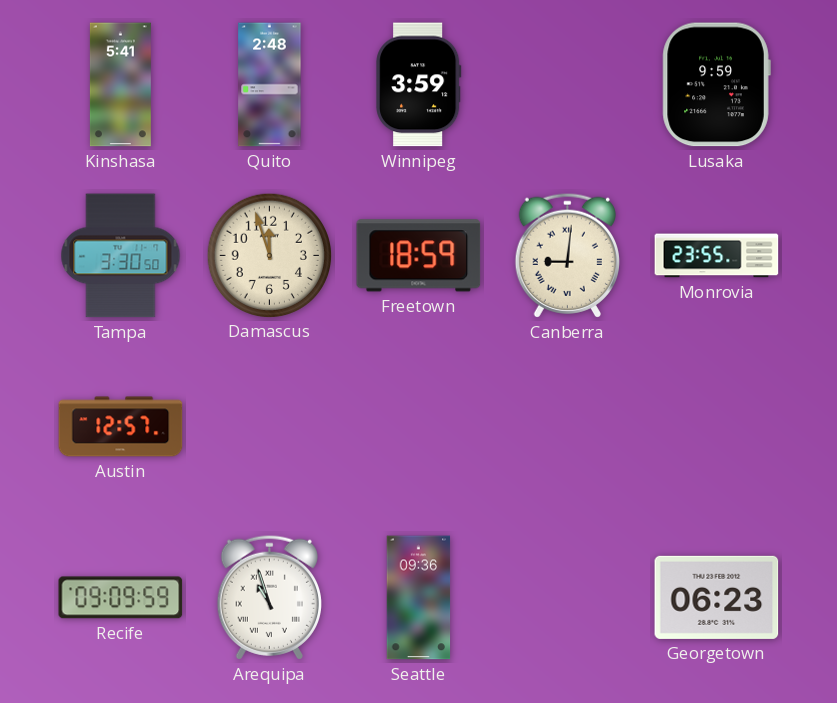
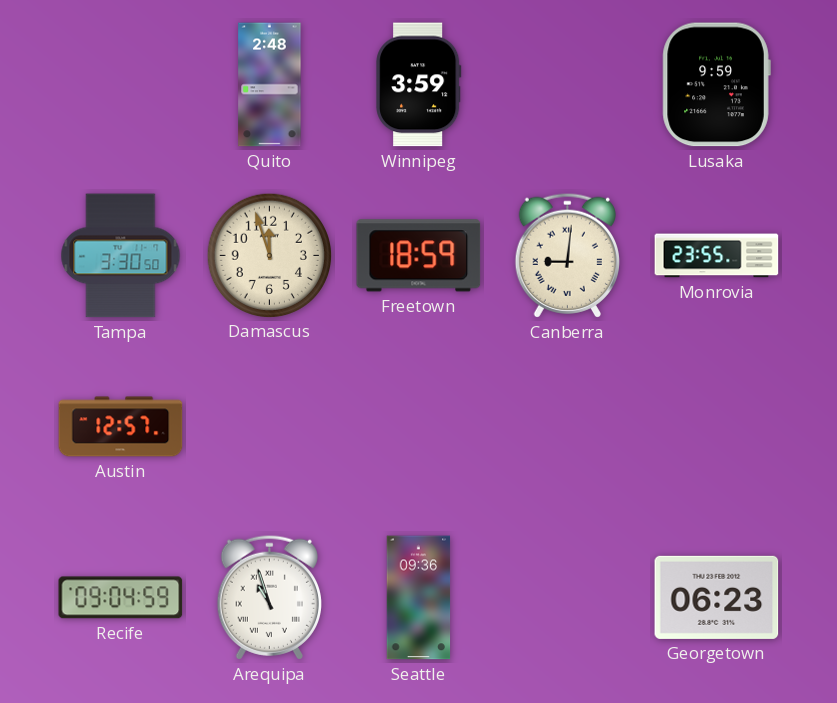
Kinshasa: 5:41 -> none (120, 85)
Recife: 09:09 -> 09:04 (121, 598)
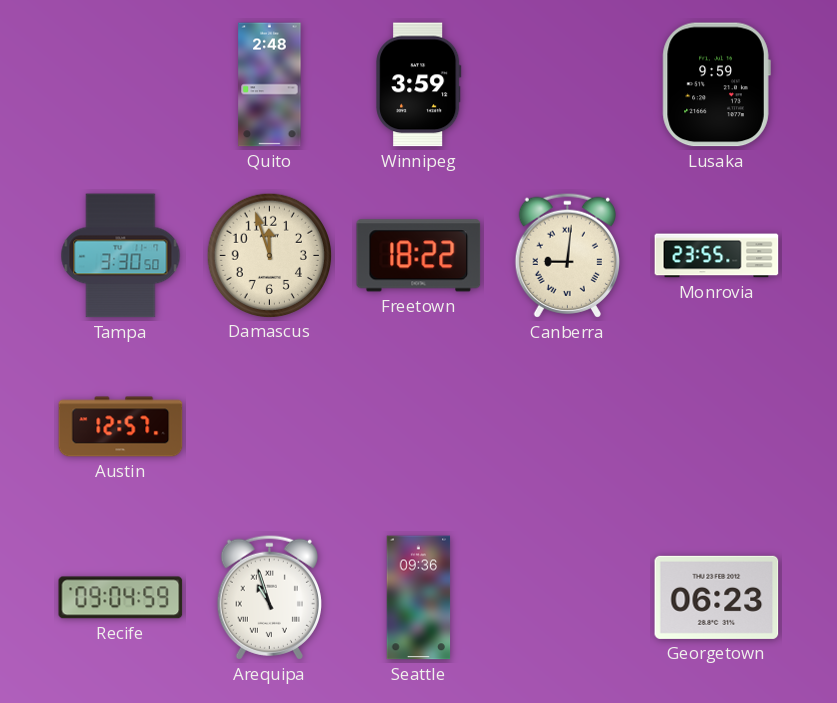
Freetown: 18:59 -> 18:22 (419, 256)
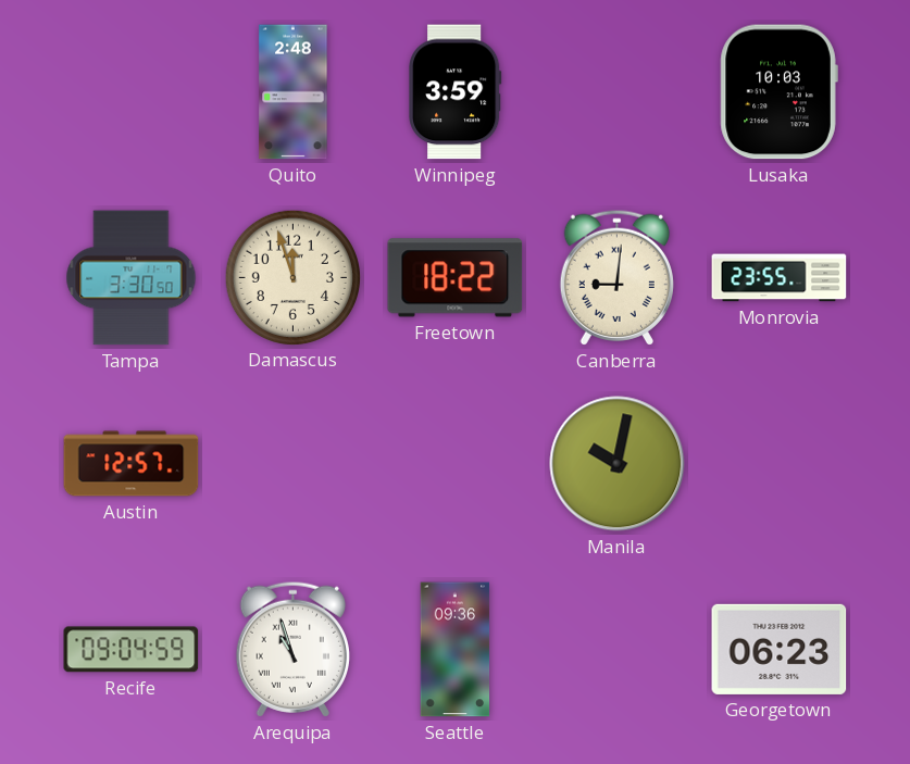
Lusaka: 9:59 -> 10:03 (778, 92)
Manila: none -> 10:02 (618, 464)
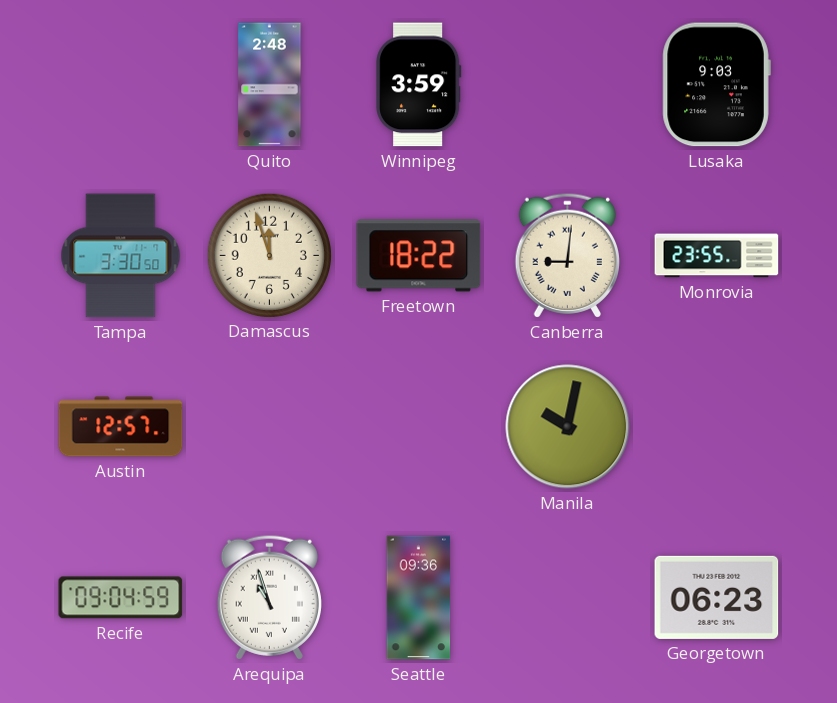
Lusaka: 10:03 -> 9:03 (716, 85)
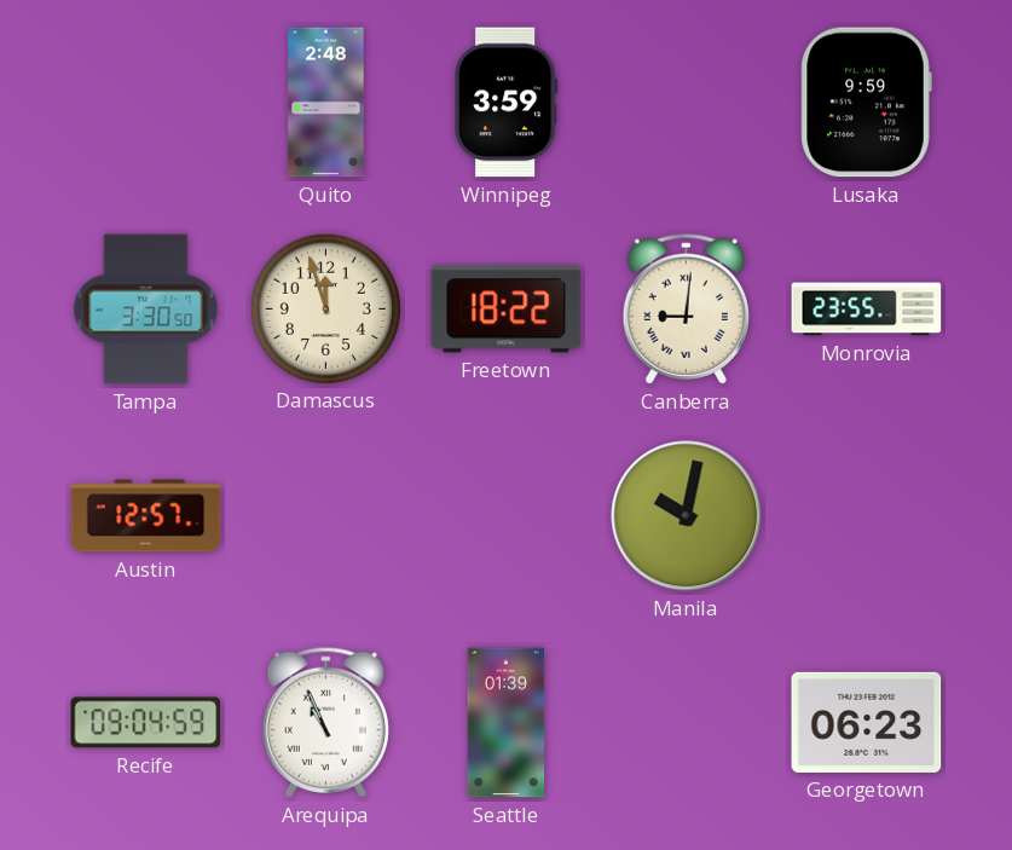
Lusaka: 9:03 -> 9:59 (866, 103)
Arequipa: 10:57 -> 10:56 (325, 722)
Seattle: 09:36 -> 01:39 (507, 723)
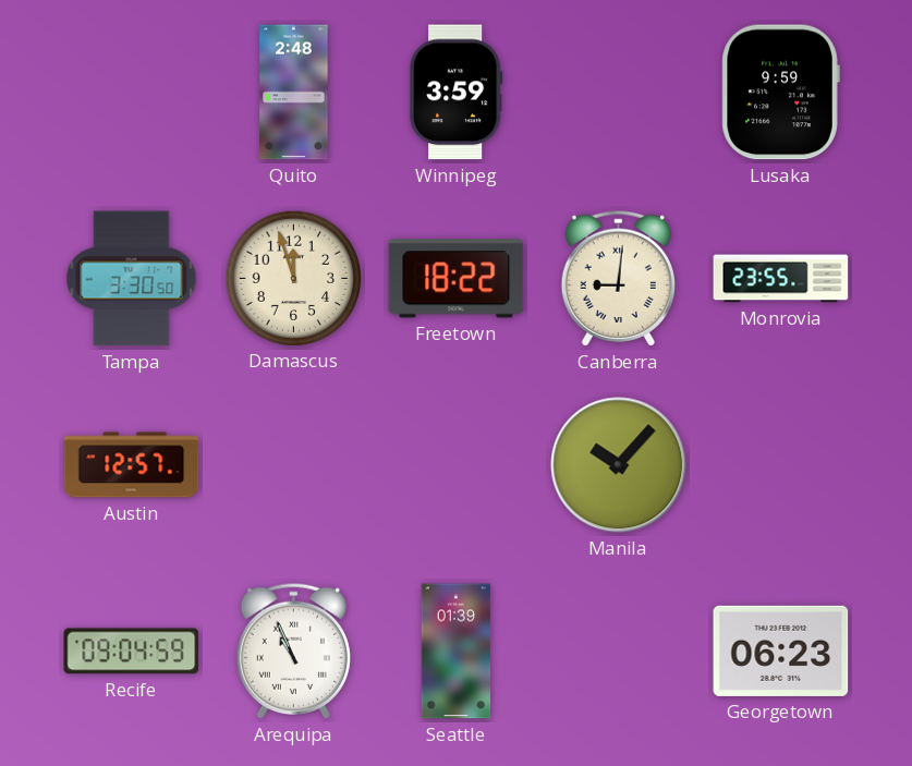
Manila: 10:02 -> 10:07 (619, 465)
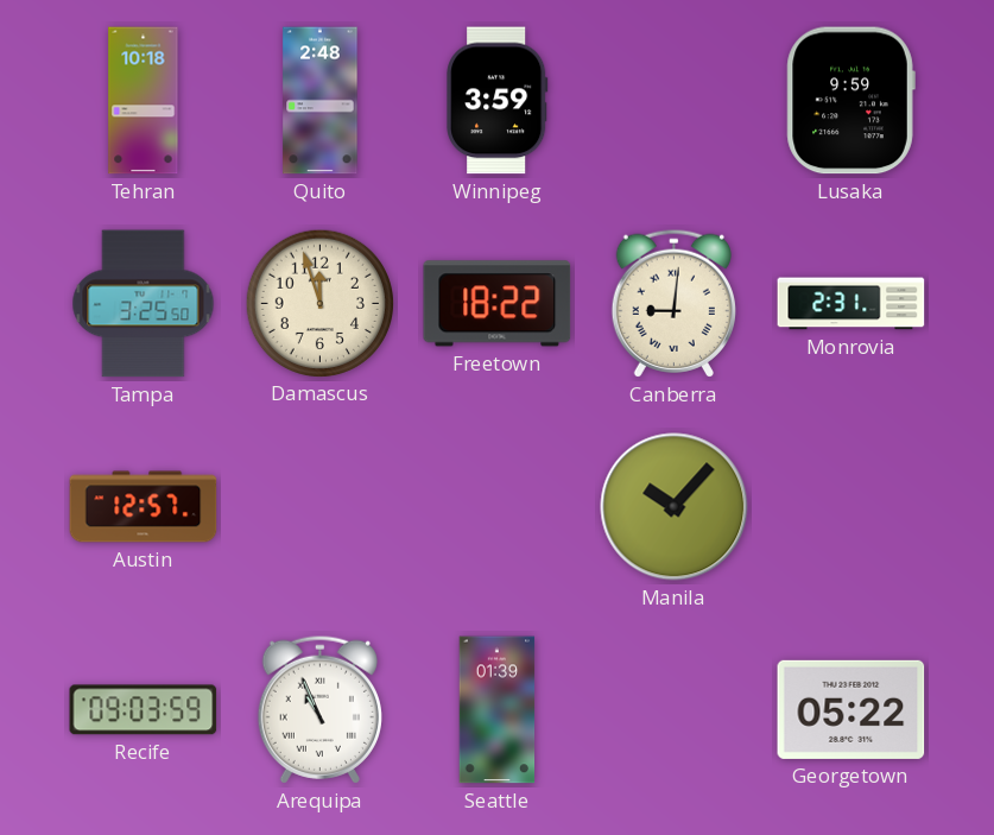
Tehran: none -> 10:18 (144, 101)
Tampa: 3:30 -> 3:25 (144, 304)
Monrovia: 23:55 -> 2:31 (851, 304)
Recife: 09:04 -> 09:03 (144, 710)
Georgetown: 06:23 -> 05:22 (851, 709)
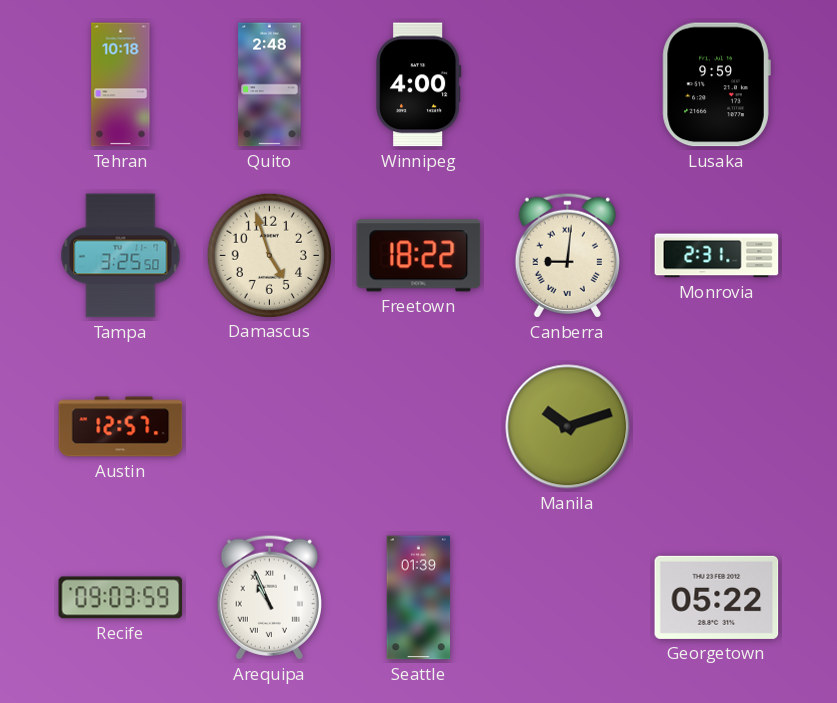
Winnipeg: 3:59 -> 4:00 (419, 85)
Damascus: 11:57 -> 4:57 (269, 255)
Manila: 10:07 -> 10:12 (568, 427)
